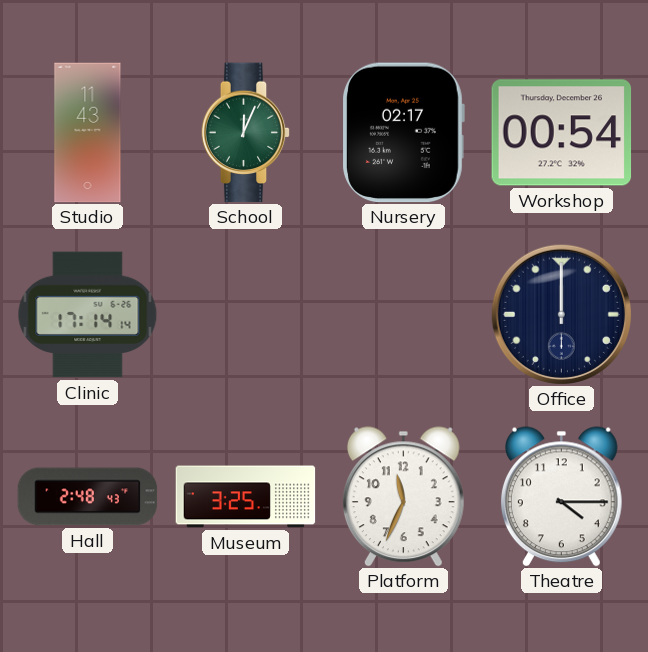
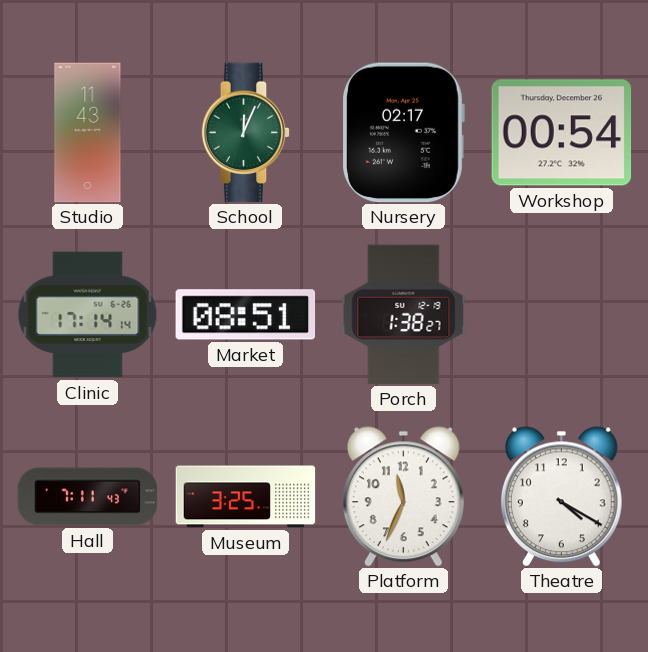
Market: none -> 08:51 (246, 315)
Porch: none -> 1:38 (404, 315)
Office: 12:00 -> none (561, 314)
Hall: 2:48 -> 7:11 (88, 497)
Theatre: 4:15 -> 4:20 (561, 497)
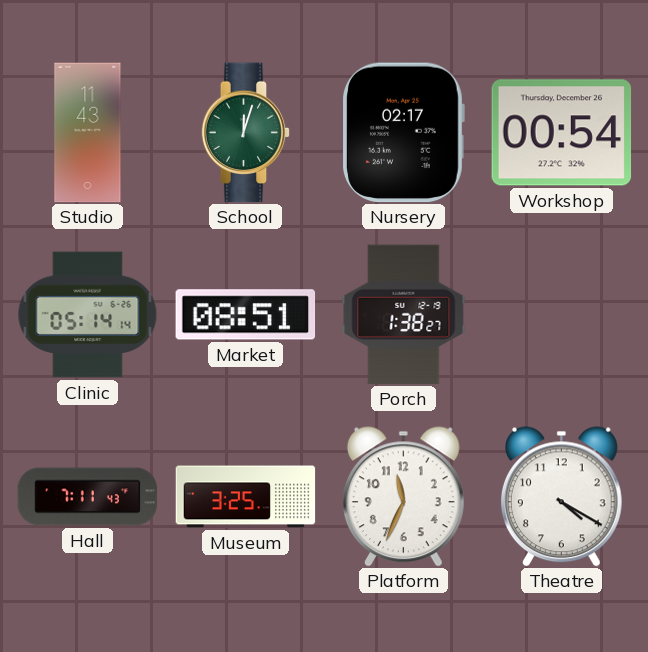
School: 12:04 -> 12:03 (246, 133)
Clinic: 17:14 -> 05:14 (88, 315)
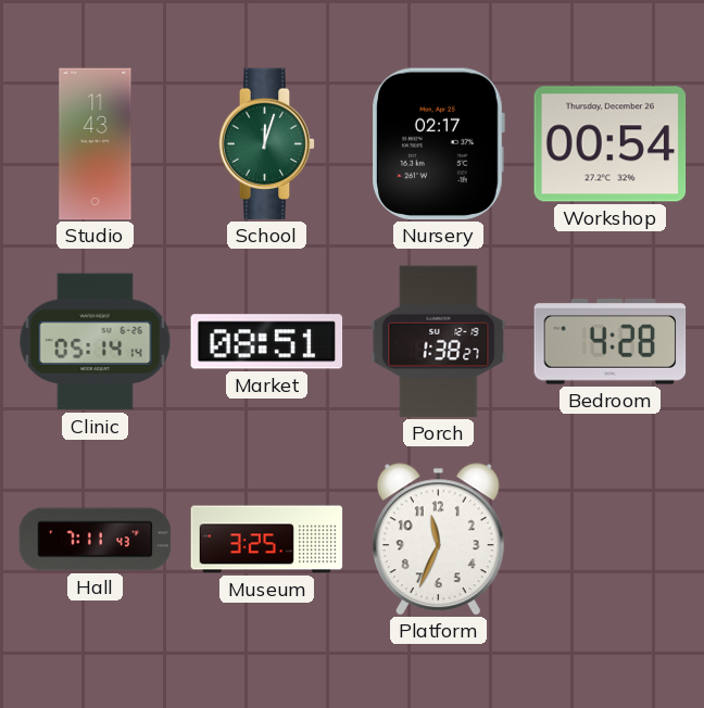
Bedroom: none -> 4:28 (611, 342)
Theatre: 4:20 -> none (561, 497)
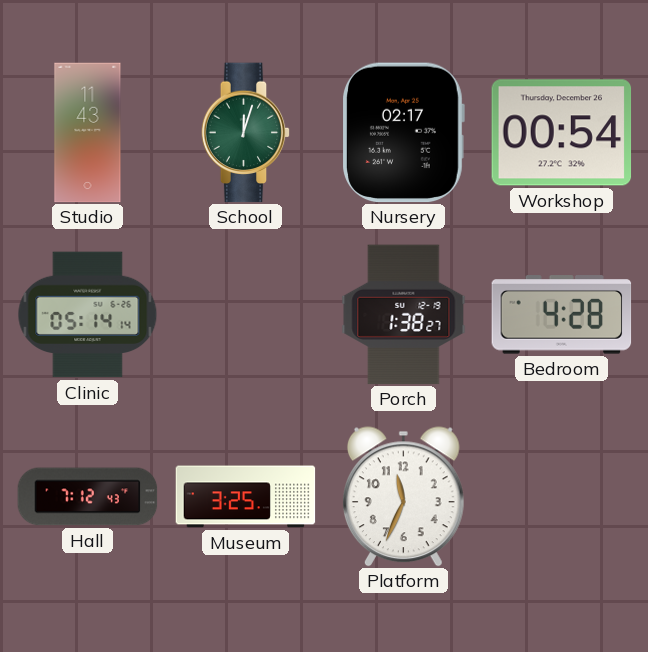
Market: 08:51 -> none (267, 342)
Hall: 7:11 -> 7:12 (88, 497)
